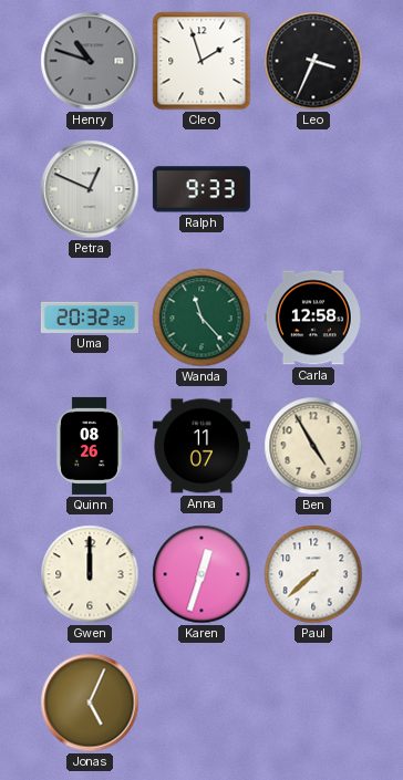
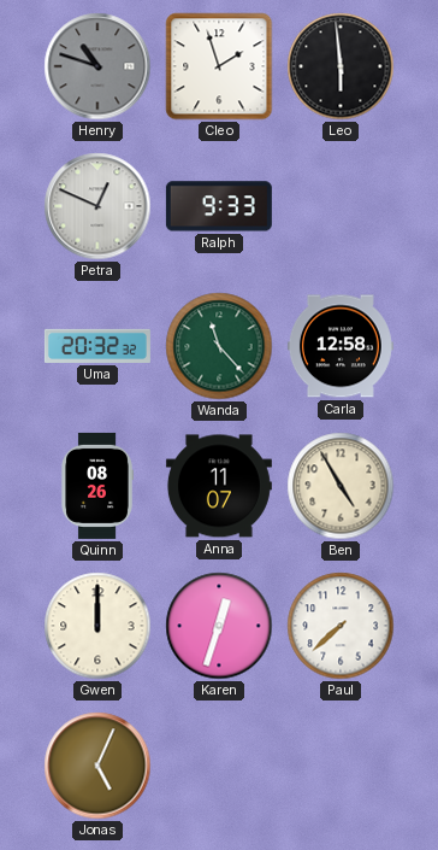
Leo: 3:34 -> 5:59 (341, 66)
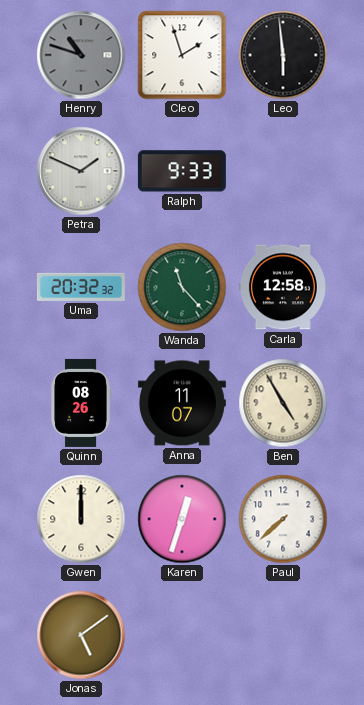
Petra: 12:49 -> 1:49 (81, 171)
Jonas: 5:04 -> 5:09 (81, 635)
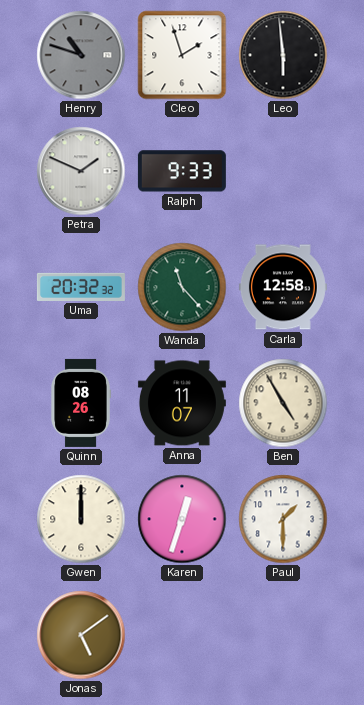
Paul: 7:38 -> 1:30 (283, 519)
